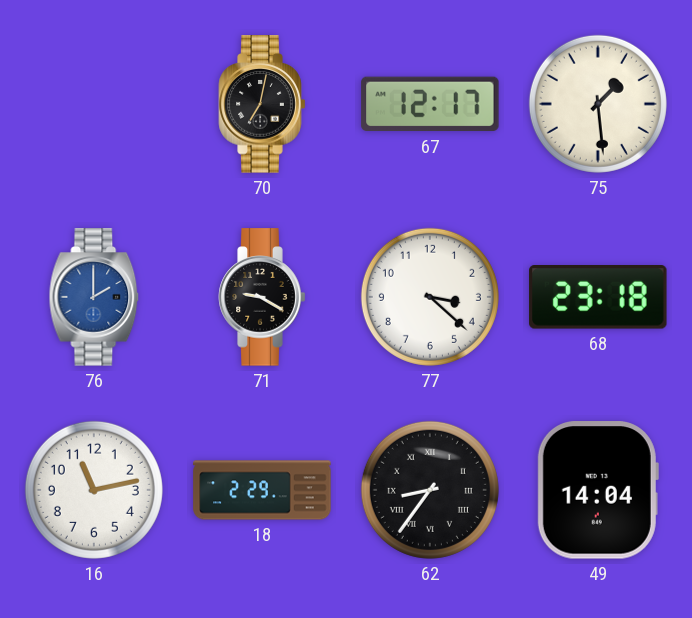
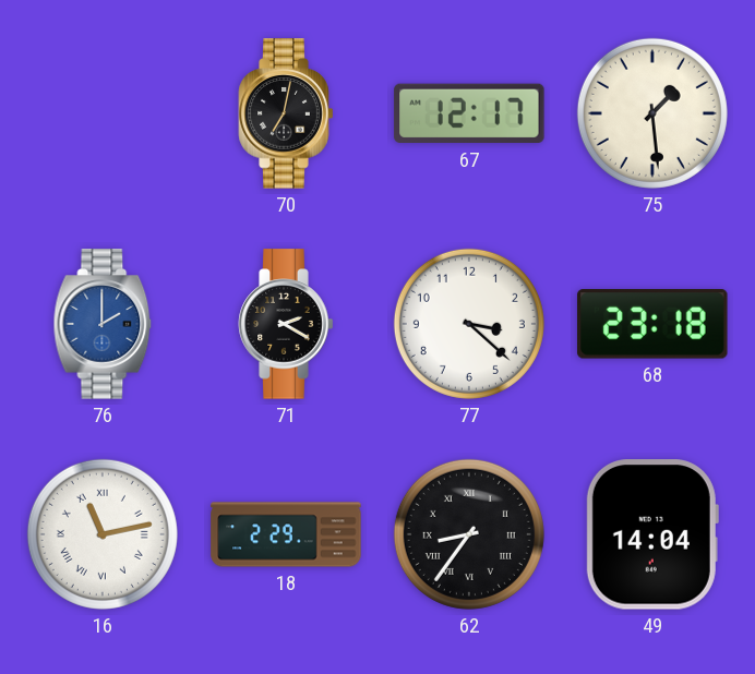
71: 9:20 -> 2:20 (286, 324)
16 numerals: Arabic -> Roman (103, 534)
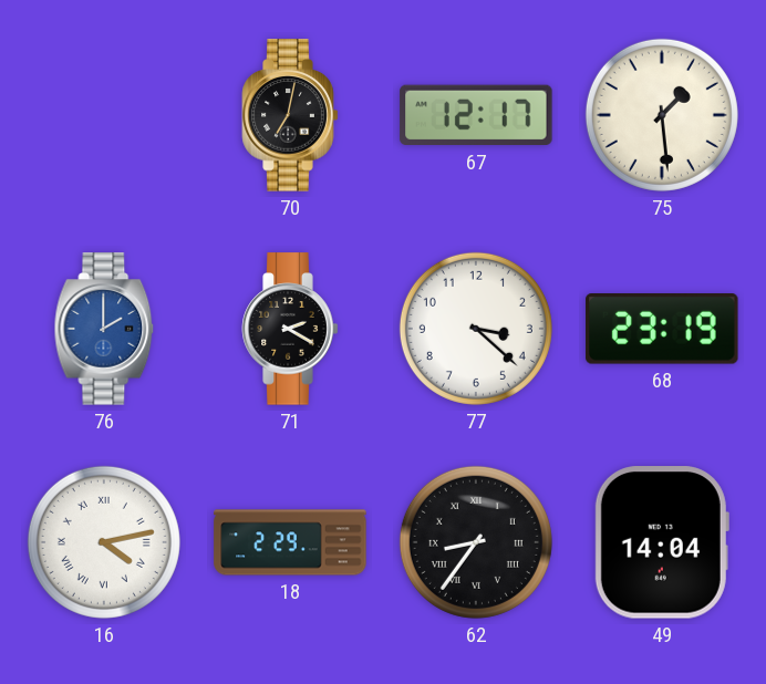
68: 23:18 -> 23:19 (662, 330)
16: 11:13 -> 4:13 (104, 542)
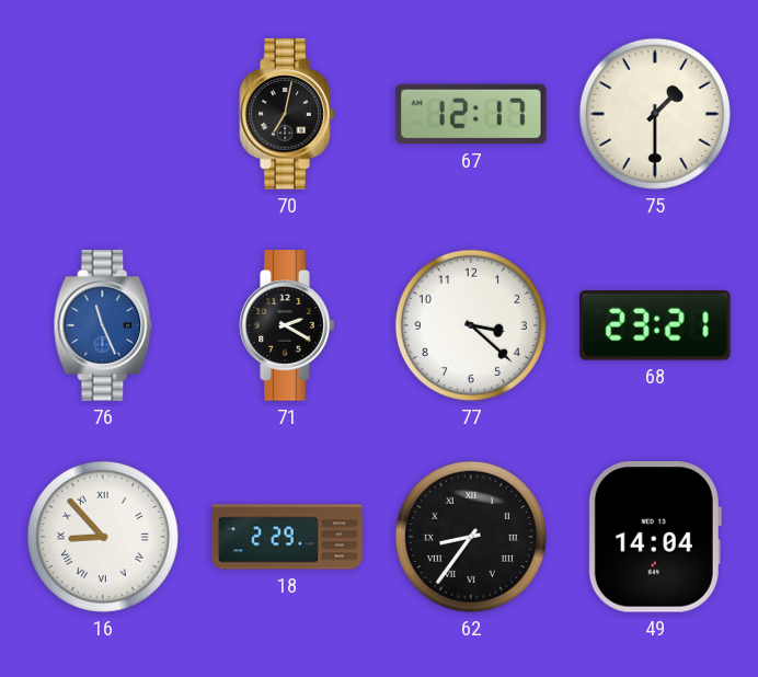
75: 1:29 -> 1:30 (655, 114)
76: 2:00 -> 11:26 (103, 325)
68: 23:19 -> 23:21 (655, 326)
16: 4:13 -> 8:53 (103, 537)
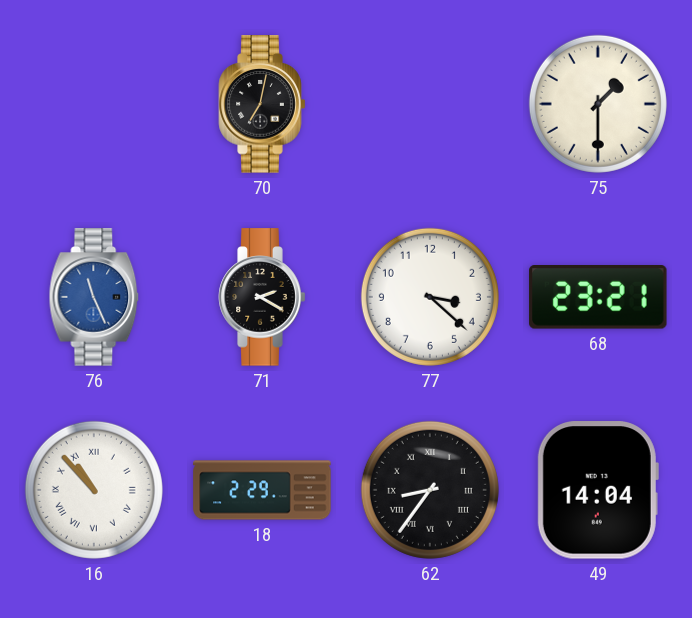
67: 12:17 -> none (471, 114)
16: 8:53 -> 10:53 (94, 490)
